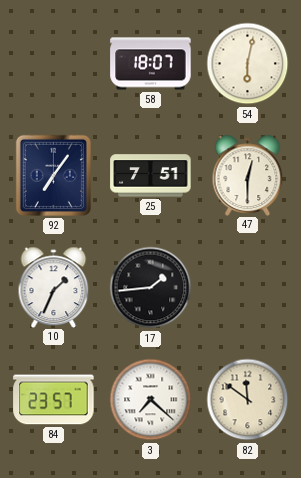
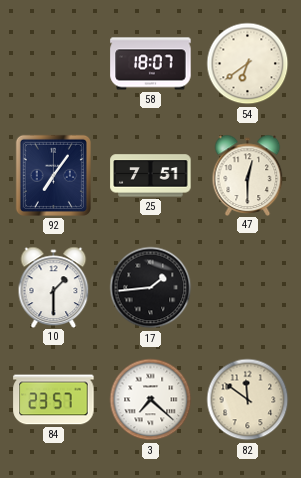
54: 6:02 -> 6:39 (248, 64)
10: 1:34 -> 1:30 (54, 287)
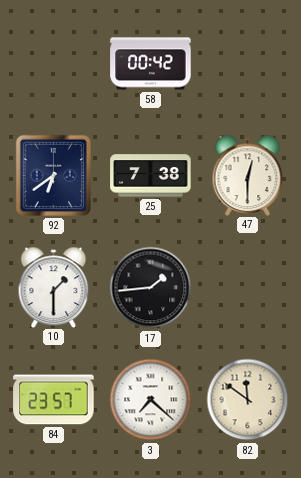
58: 18:07 -> 00:42 (151, 64)
54: 6:39 -> none (248, 64)
92: 7:06 -> 6:39 (53, 175)
25: 7:51 -> 7:38 (151, 176)
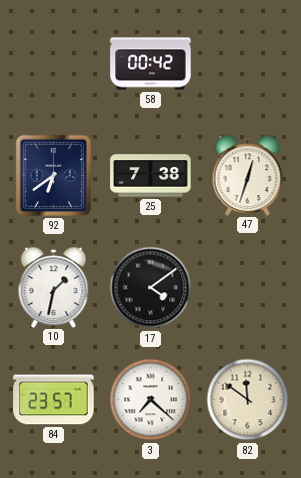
47: 12:30 -> 12:33 (248, 175)
10: 1:30 -> 1:32 (54, 287)
17: 1:44 -> 4:09 (151, 288)
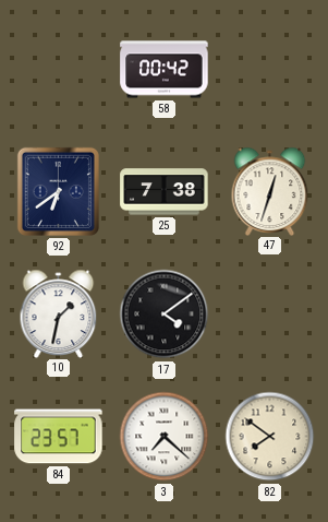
82: 11:51 -> 7:51 (270, 437)
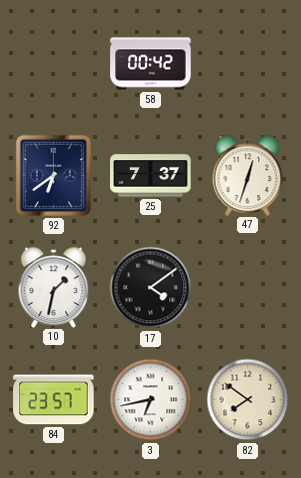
25: 7:38 -> 7:37 (151, 176)
3: 7:22 -> 6:43 (151, 400)
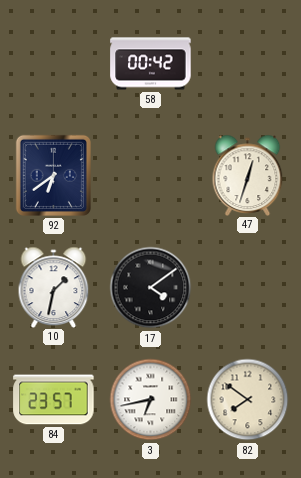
25: 7:37 -> none (151, 176)
